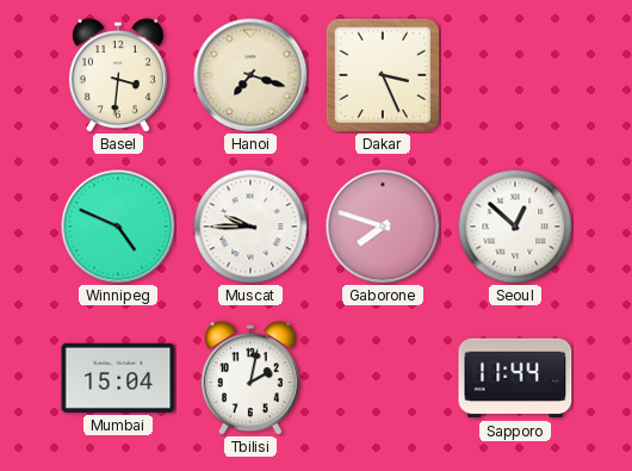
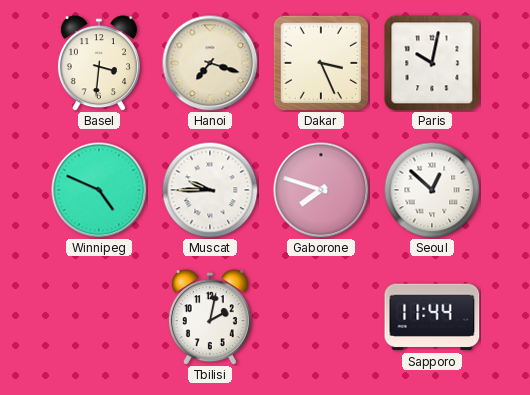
Paris: none -> 10:02 (432, 63)
Mumbai: 15:04 -> none (118, 378)
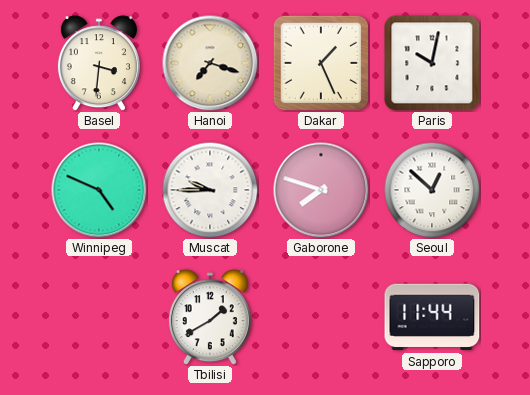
Dakar: 3:26 -> 1:26 (320, 62)
Tbilisi: 2:02 -> 1:40 (210, 317)
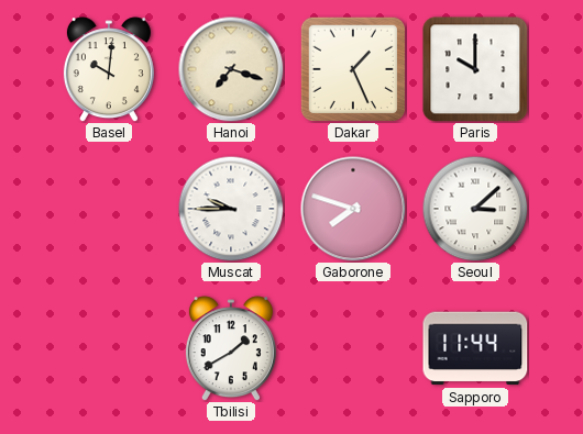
Basel: 3:31 -> 10:01 (109, 69)
Paris: 10:02 -> 10:00 (475, 69)
Winnipeg: 4:49 -> none (99, 190)
Seoul: 12:52 -> 3:08 (475, 209)
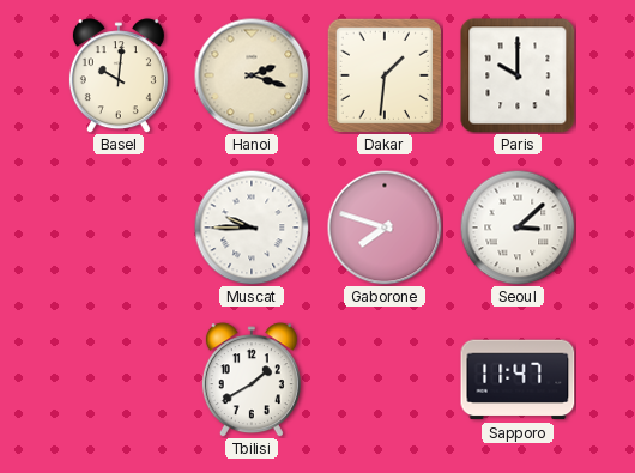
Hanoi: 7:18 -> 2:18 (252, 75)
Dakar: 1:26 -> 1:31 (383, 74)
Sapporo: 11:44 -> 11:47 (518, 380)
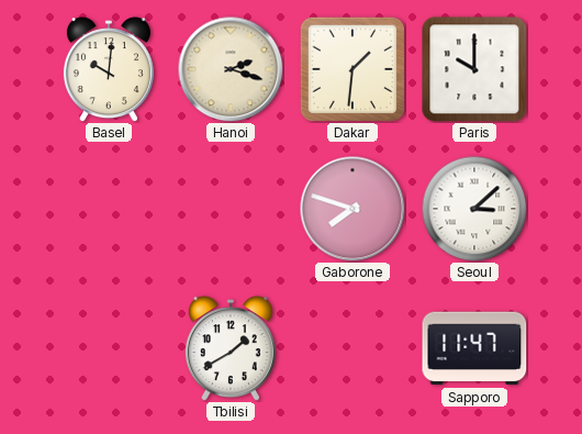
Muscat: 9:45 -> none (252, 228)
